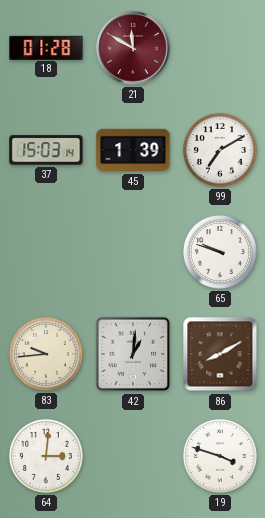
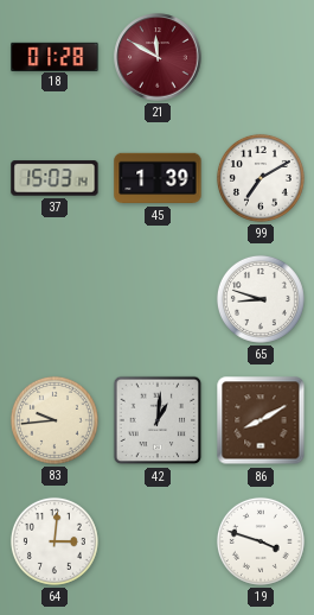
65: 9:48 -> 8:48 (261, 299)
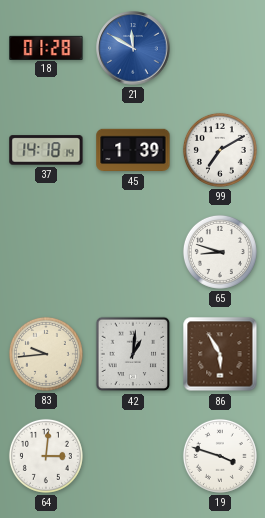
21 dial: burgundy -> blue (133, 48)
37: 15:03 -> 14:18 (46, 150)
86: 8:10 -> 5:55 (220, 354)
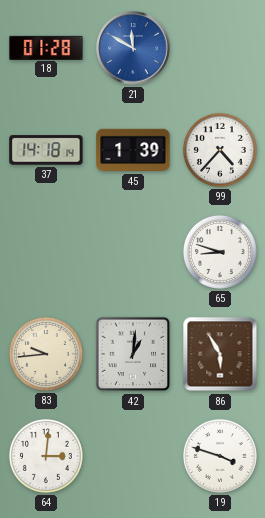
99: 7:10 -> 4:37 (220, 150)
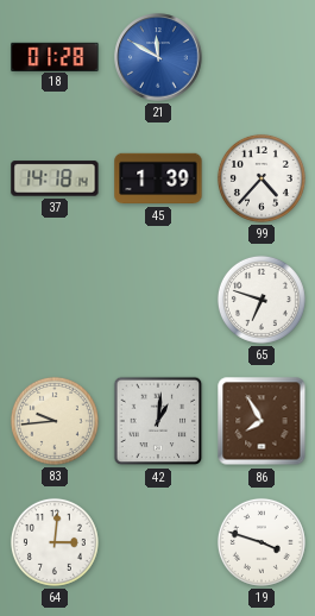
65: 8:48 -> 6:48 (262, 300)
86: 5:55 -> 7:55 (262, 421)
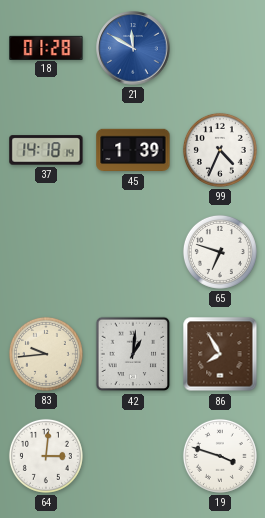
99: 4:37 -> 4:34 (220, 150)
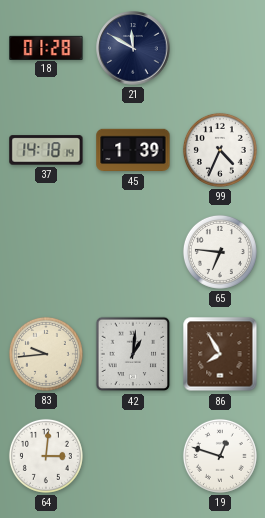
21 dial: blue -> navy (133, 48)
65: 6:48 -> 6:46 (220, 252)
19: 3:48 -> 12:48 (220, 456)
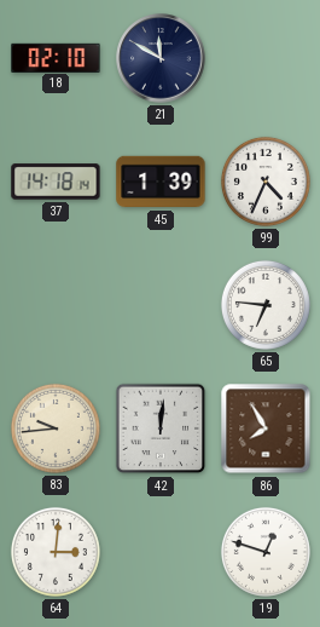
18: 01:28 -> 02:10 (56, 57)
42: 1:01 -> 12:01 (161, 428)
